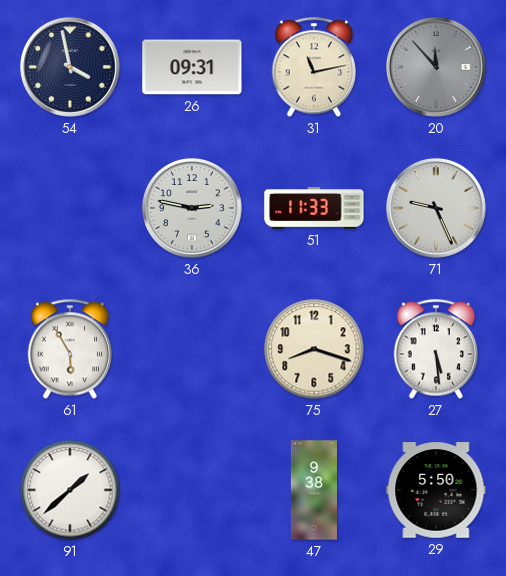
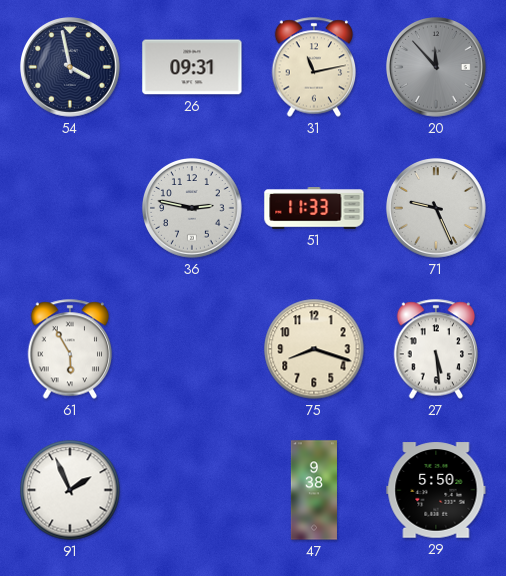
91: 1:38 -> 1:56 (70, 490)
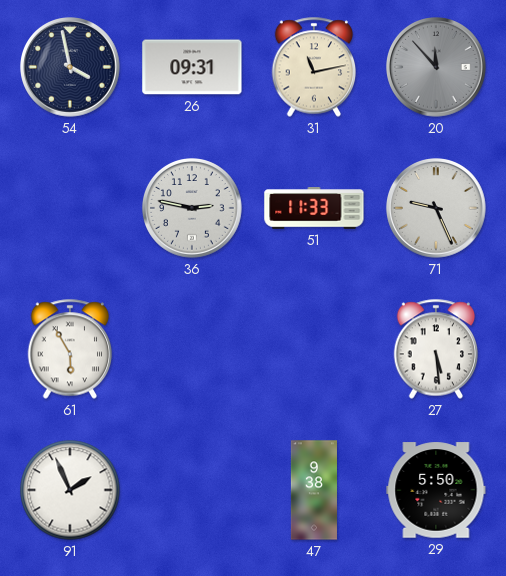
75: 8:18 -> none (314, 349)
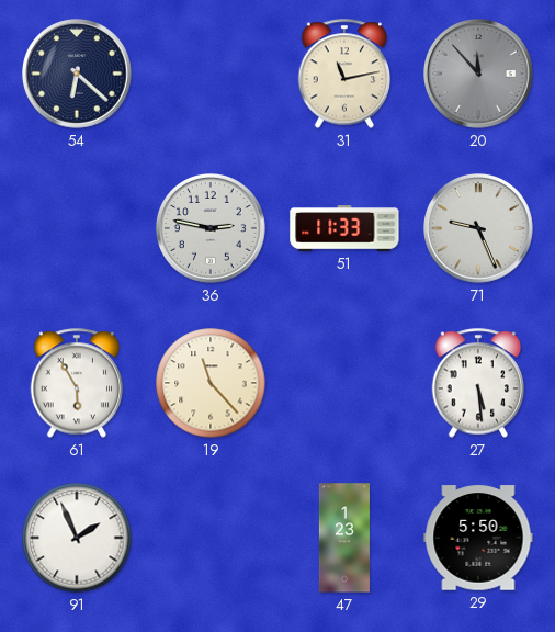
54: 3:58 -> 6:22 (77, 74)
26: 09:31 -> none (192, 67)
19: none -> 11:23 (211, 383)
47: 9:38 -> 1:23 (343, 538)
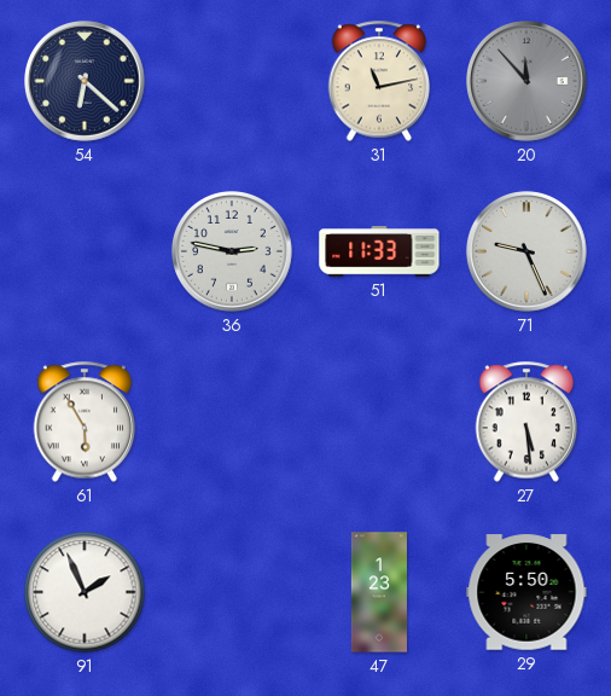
19: 11:23 -> none (211, 383)
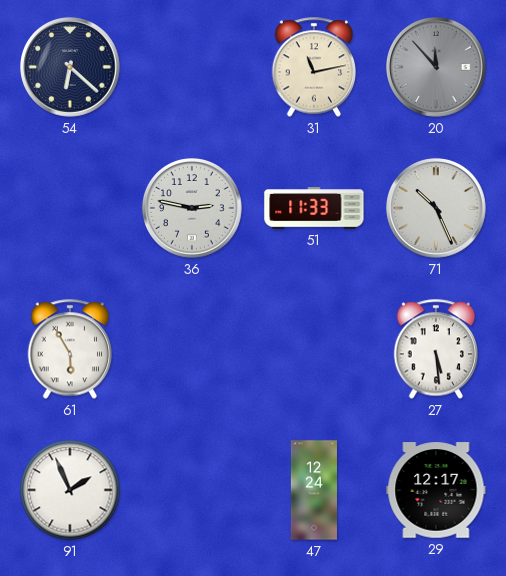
71: 9:26 -> 10:26 (436, 208)
47: 1:23 -> 12:24 (313, 490)
29: 5:50 -> 12:17 (436, 490)
